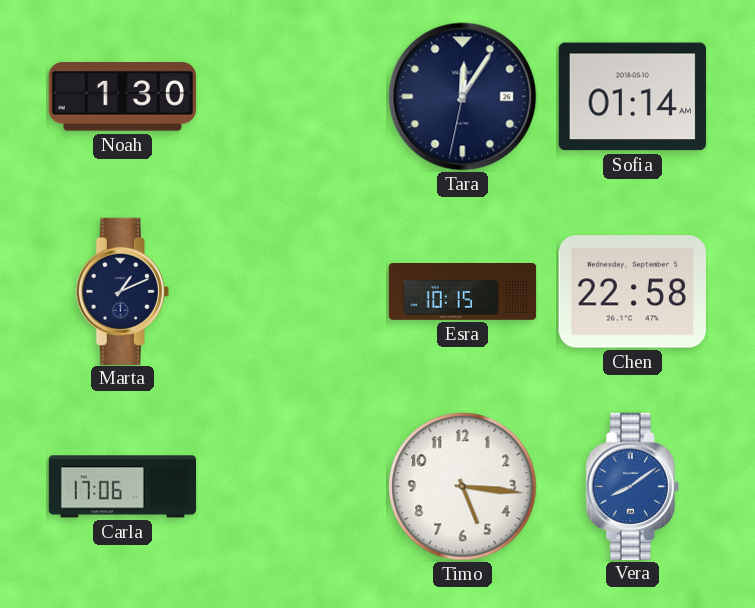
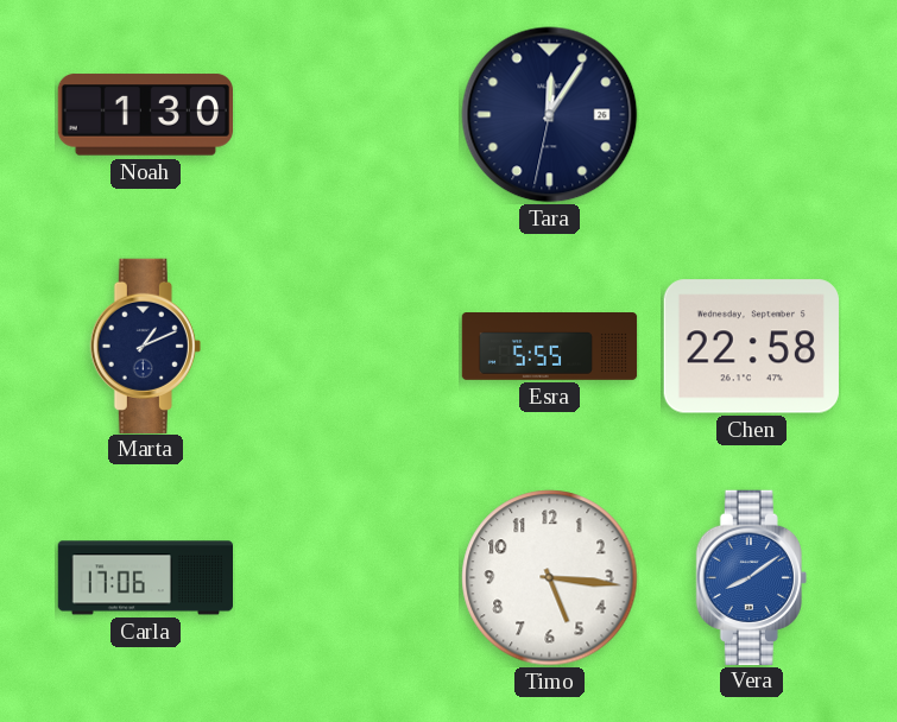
Sofia: 01:14 -> none (632, 97)
Esra: 10:15 -> 5:55 (550, 347)
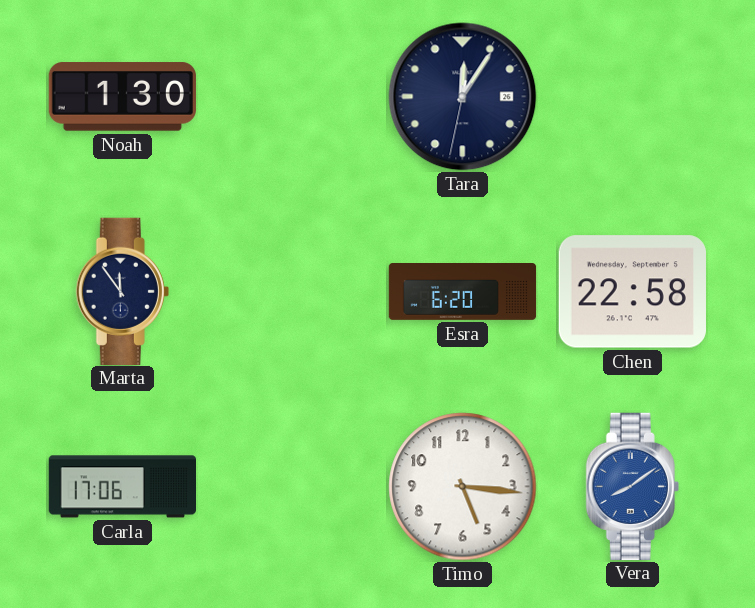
Marta: 1:11 -> 11:54 (122, 291)
Esra: 5:55 -> 6:20 (463, 292)
